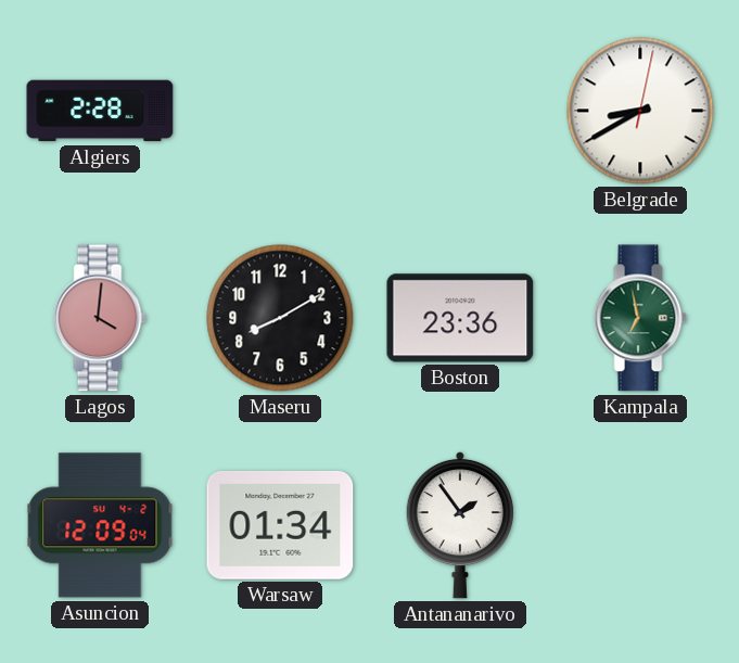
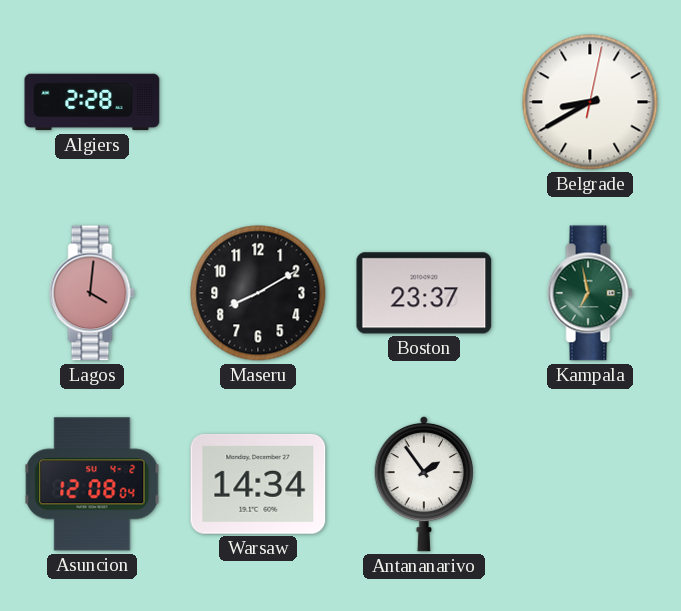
Boston: 23:36 -> 23:37 (424, 293)
Asuncion: 12:09 -> 12:08 (92, 484)
Warsaw: 01:34 -> 14:34 (258, 484)
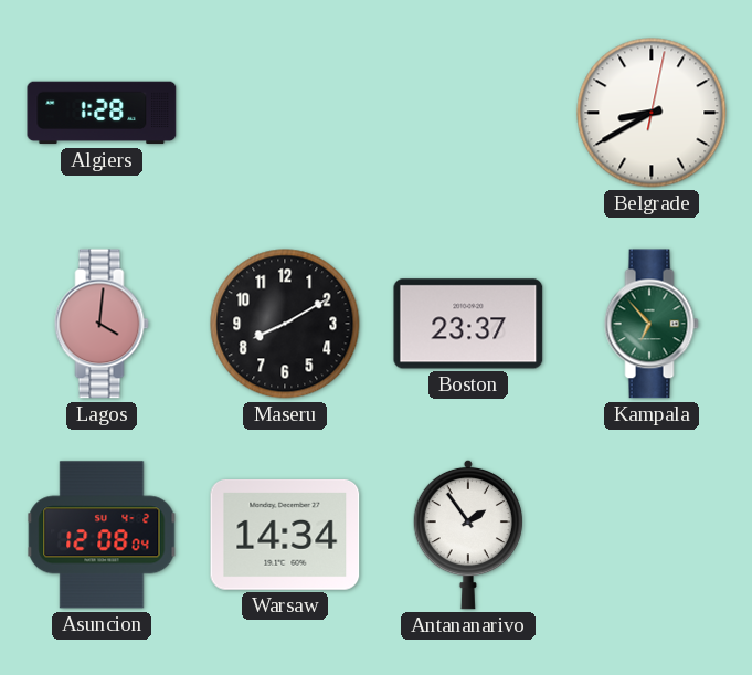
Algiers: 2:28 -> 1:28 (102, 113)
Kampala: 6:58 -> 6:53 (652, 324)
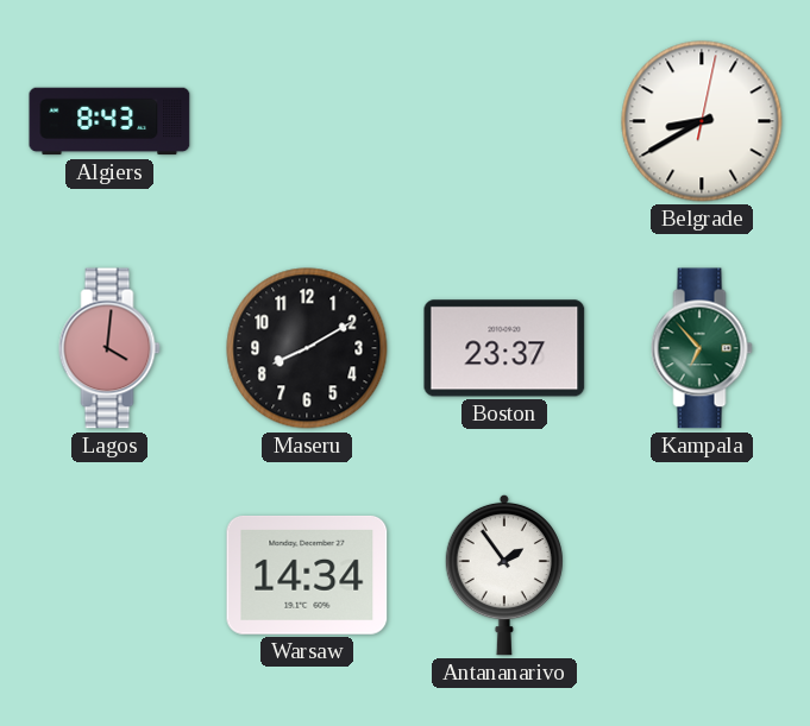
Algiers: 1:28 -> 8:43 (109, 121)
Asuncion: 12:08 -> none (102, 535)
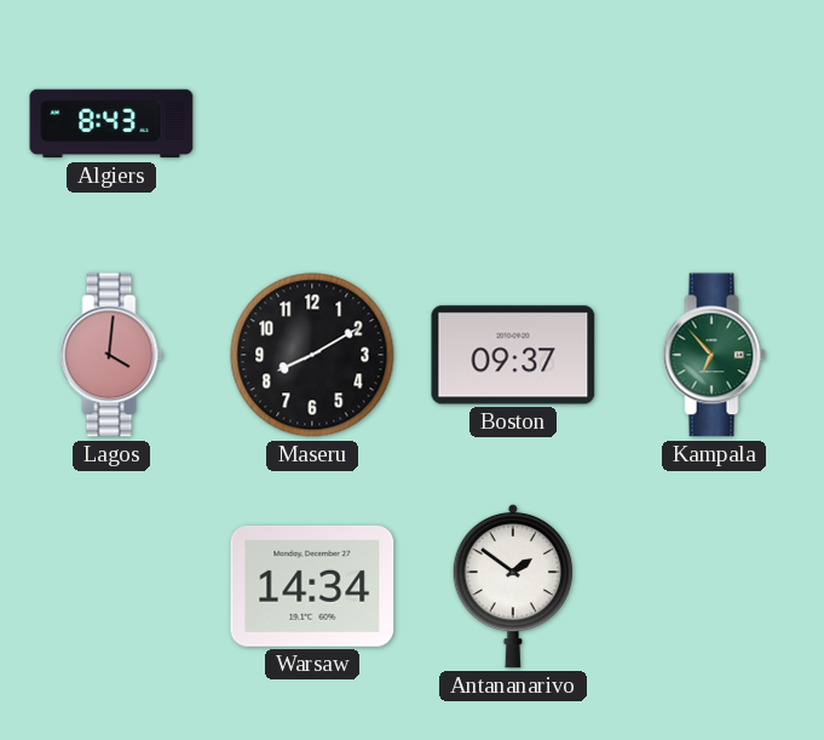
Belgrade: 8:40 -> none (702, 121)
Boston: 23:37 -> 09:37 (513, 355)
Antananarivo: 1:54 -> 1:51 (513, 586)
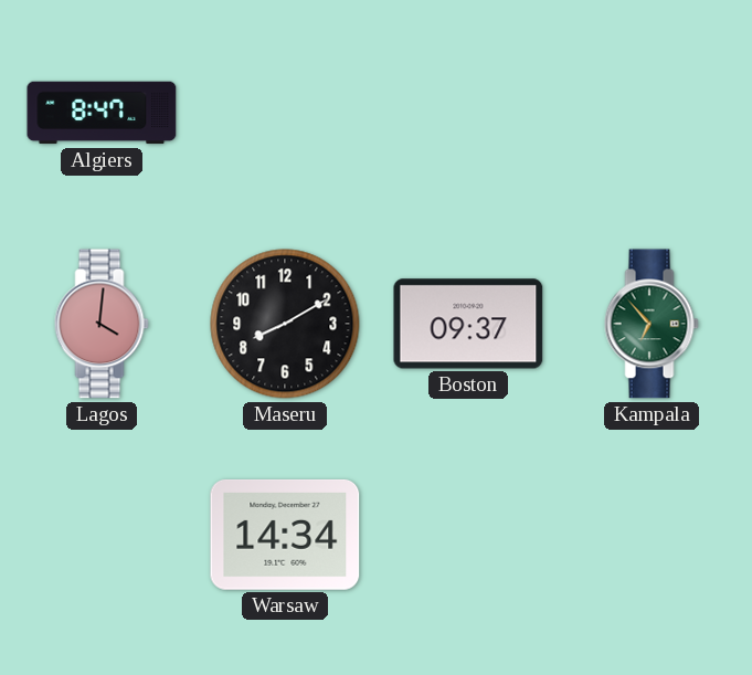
Algiers: 8:43 -> 8:47 (102, 113)
Antananarivo: 1:51 -> none (513, 586)
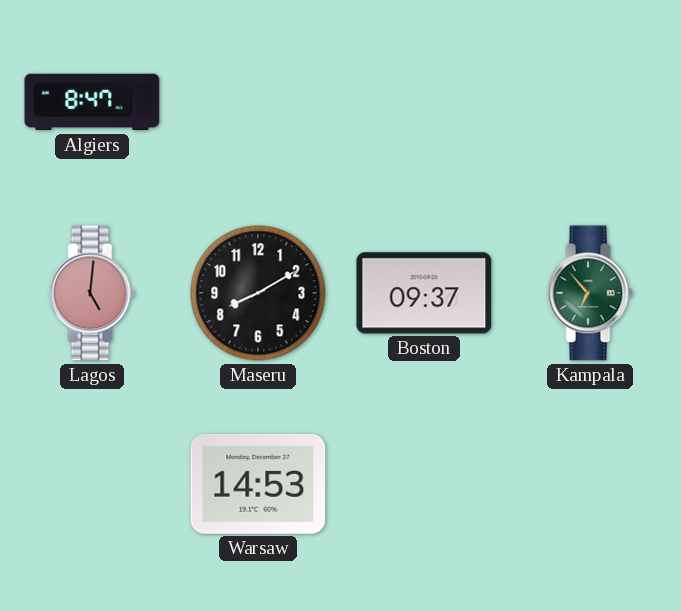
Lagos: 4:01 -> 5:01 (92, 293)
Warsaw: 14:34 -> 14:53 (258, 484)
